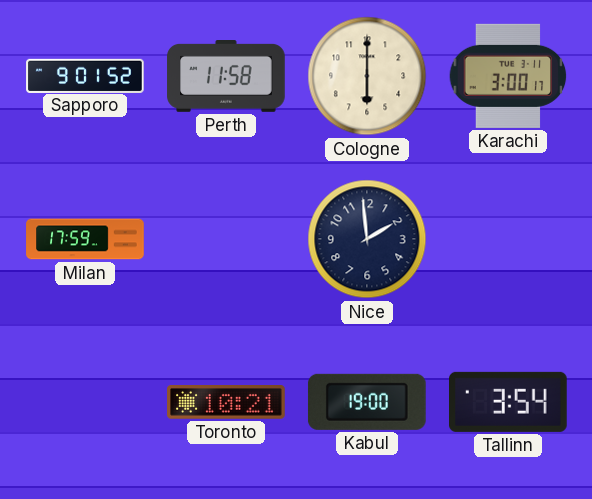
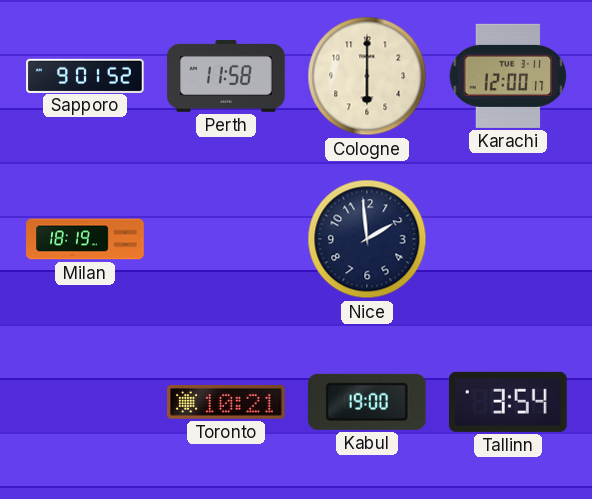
Karachi: 3:00 -> 12:00 (508, 76)
Milan: 17:59 -> 18:19 (85, 239)
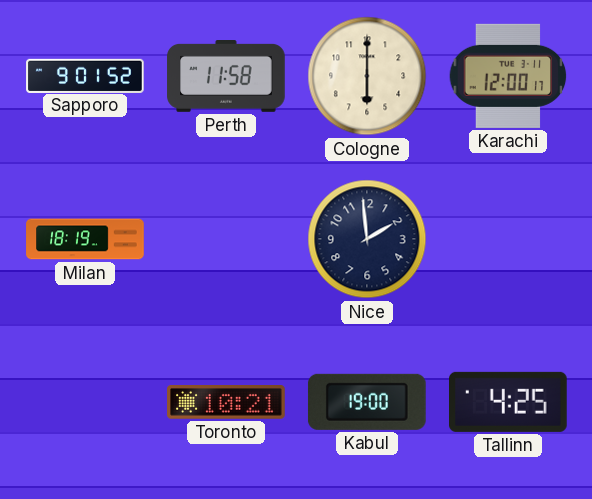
Tallinn: 3:54 -> 4:25 (509, 402)
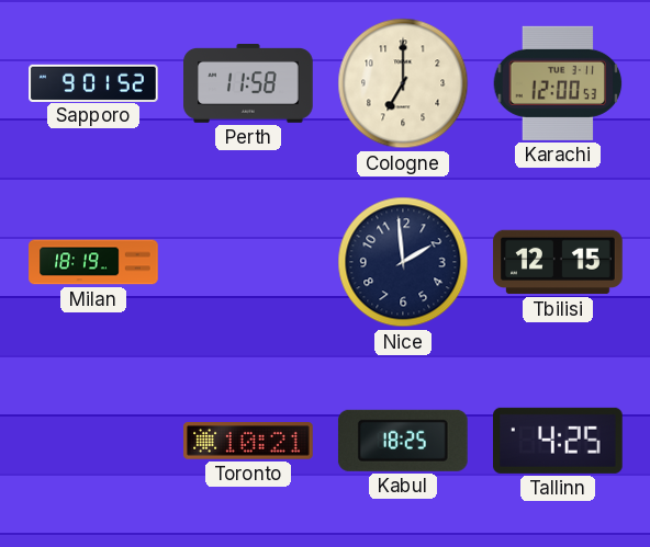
Cologne: 6:00 -> 7:00 (403, 83)
Karachi: 12:00:17 -> 12:00:53 (558, 83)
Tbilisi: none -> 12:15 (558, 262)
Kabul: 19:00 -> 18:25 (403, 441)
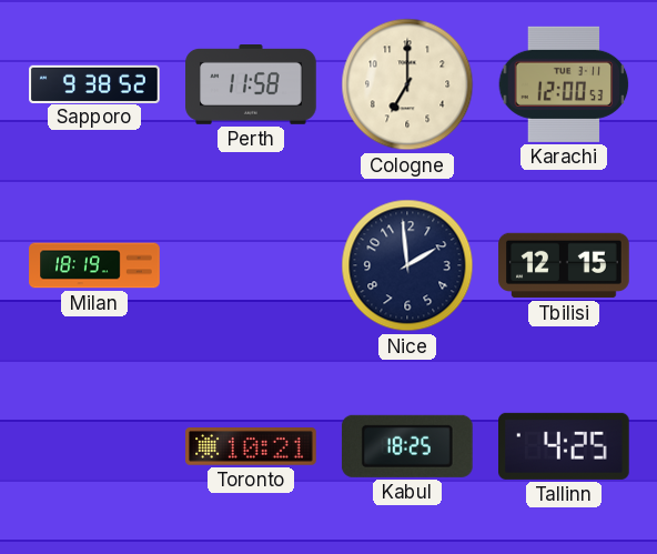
Sapporo: 9:01 -> 9:38 (94, 83)
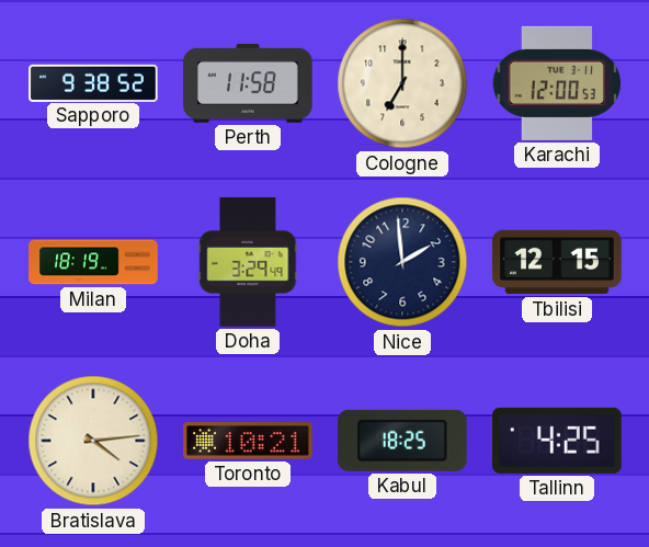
Doha: none -> 3:29 (248, 262)
Bratislava: none -> 4:14 (93, 441)
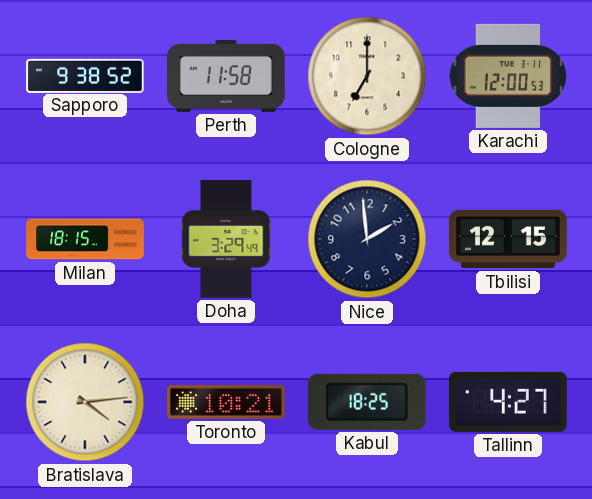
Milan: 18:19 -> 18:15 (85, 239)
Tallinn: 4:25 -> 4:27 (509, 402)
